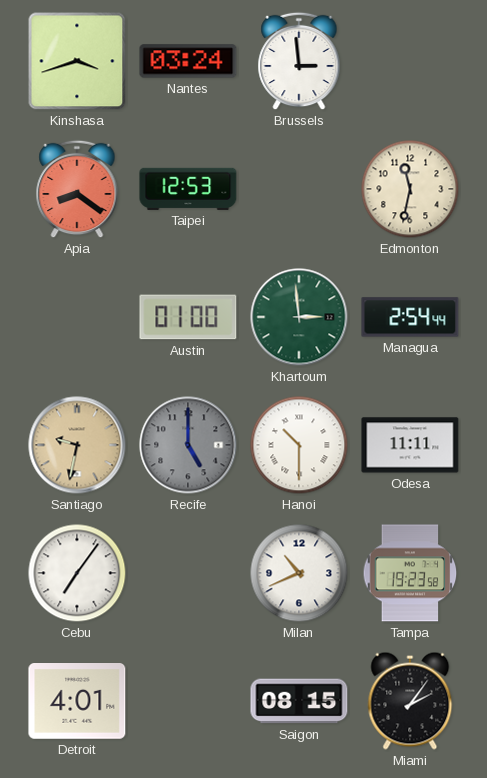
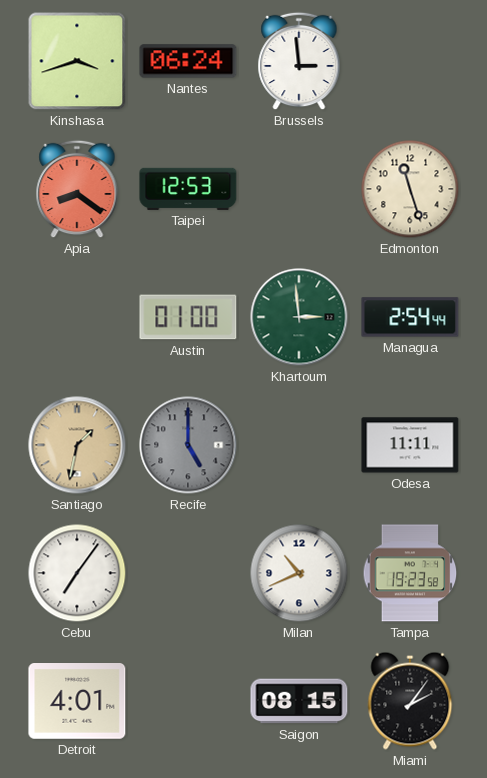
Nantes: 03:24 -> 06:24 (188, 61)
Edmonton: 11:32 -> 11:27 (410, 189)
Santiago: 9:32 -> 1:32 (77, 445)
Hanoi: 10:30 -> none (299, 445)
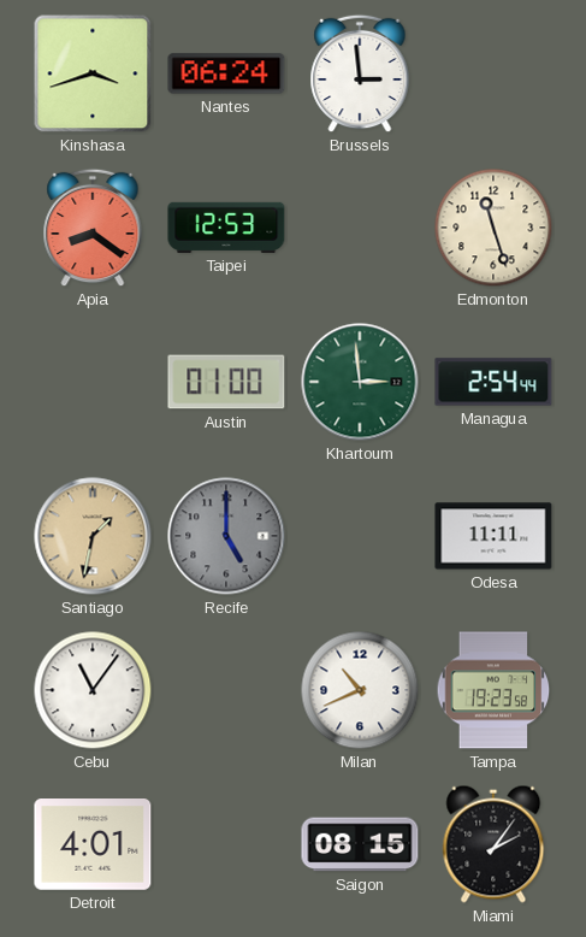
Cebu: 7:06 -> 11:06 (93, 690)
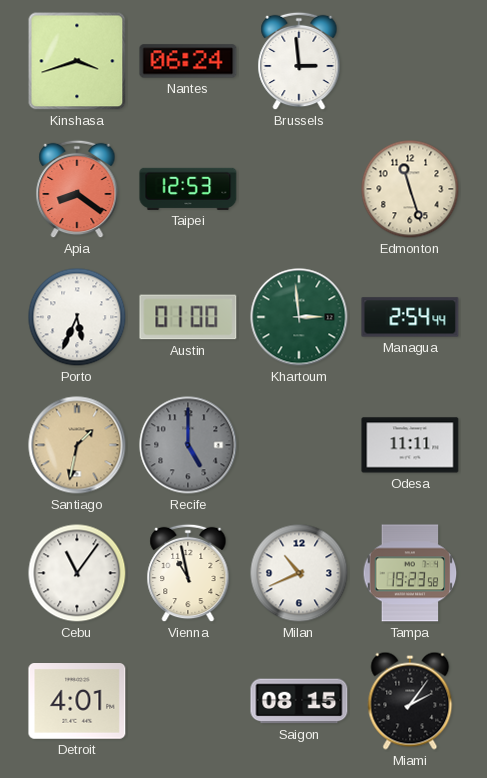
Porto: none -> 5:34 (77, 317)
Vienna: none -> 10:58 (188, 573)
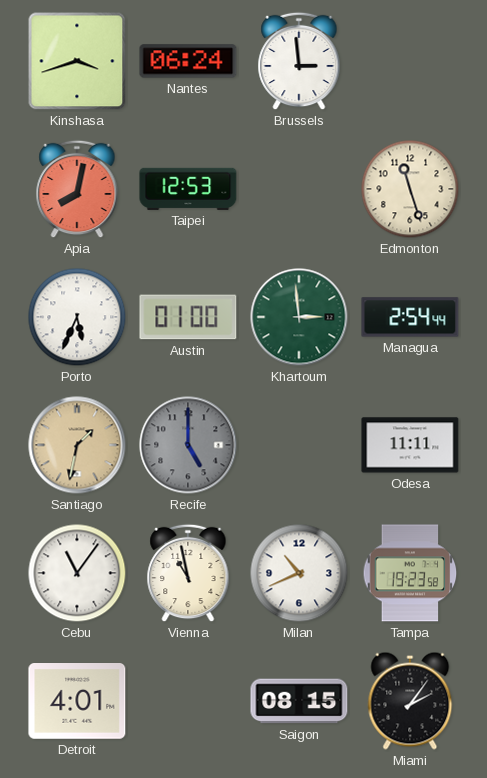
Apia: 8:21 -> 8:02 (77, 189)
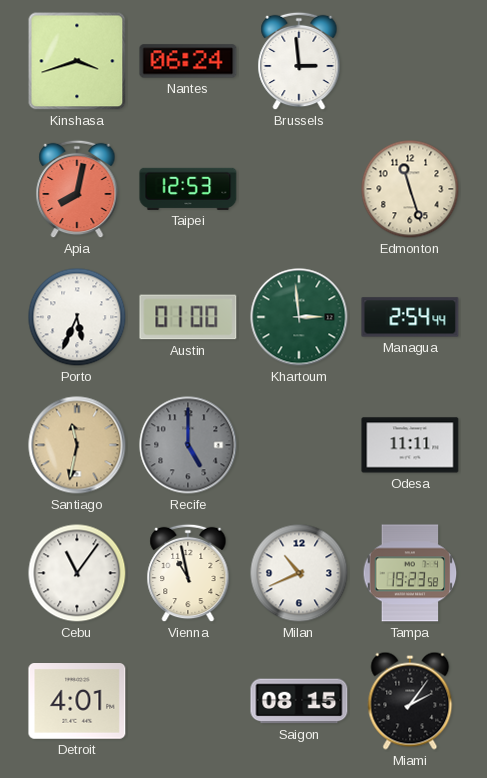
Santiago: 1:32 -> 11:32 (77, 445)
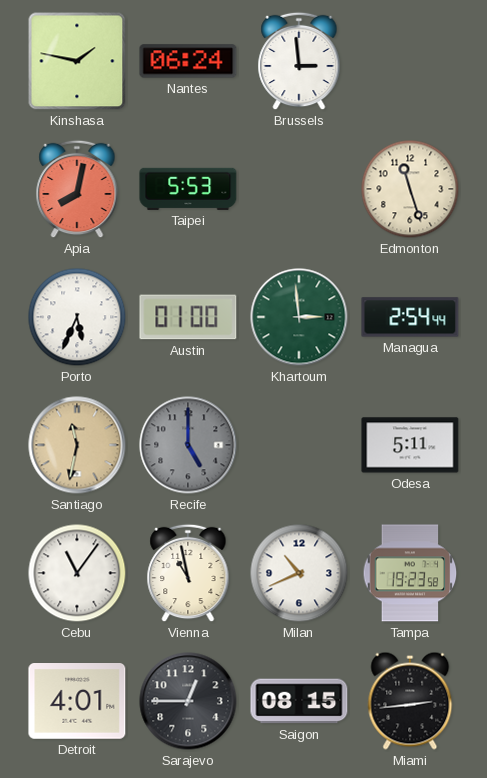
Kinshasa: 3:42 -> 1:47 (77, 61)
Taipei: 12:53 -> 5:53 (188, 189)
Odesa: 11:11 -> 5:11 (410, 445)
Sarajevo: none -> 12:45 (188, 701)
Miami: 2:06 -> 2:44 (410, 701)
